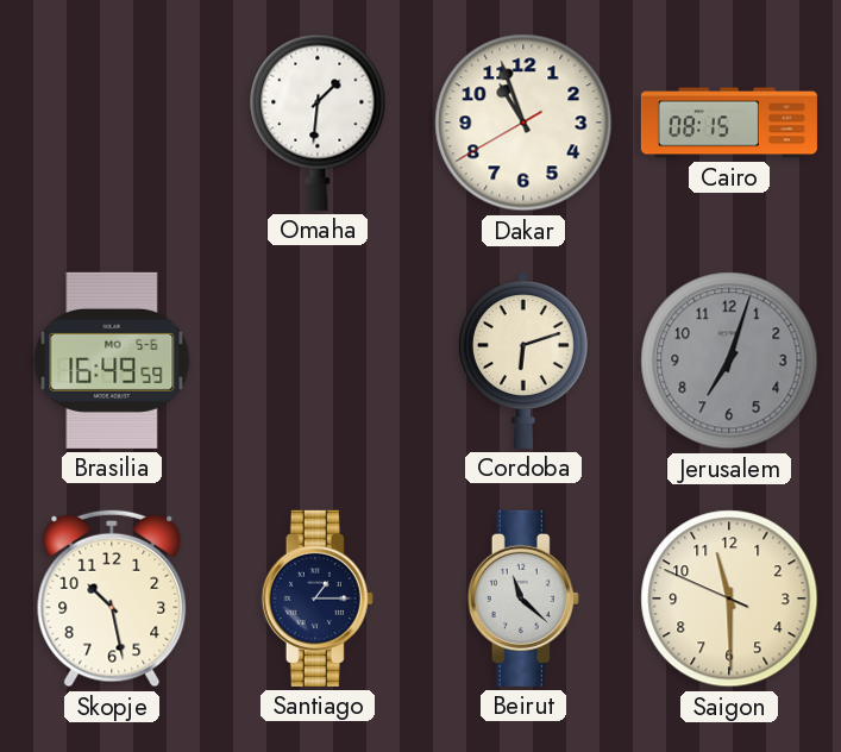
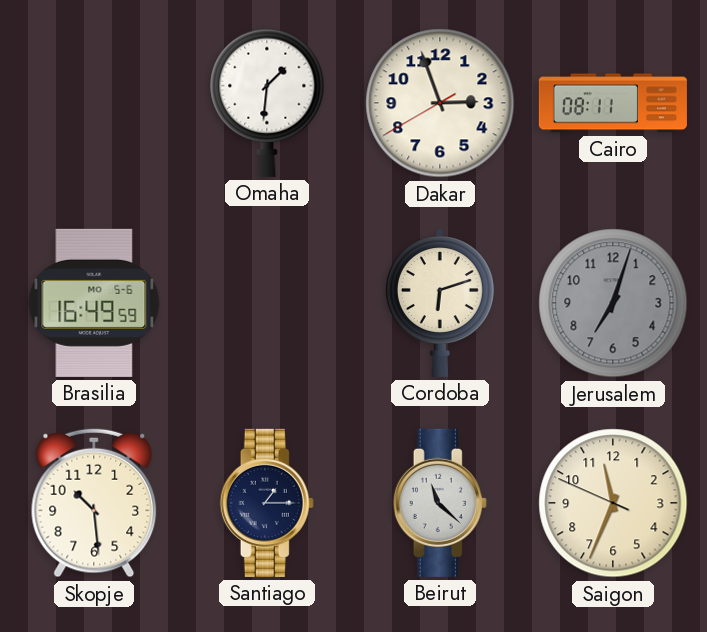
Dakar: 10:56 -> 2:56 (440, 103)
Cairo: 08:15 -> 08:11 (613, 103)
Skopje: 10:28 -> 10:29 (94, 503)
Saigon: 11:29 -> 11:33 (613, 503)
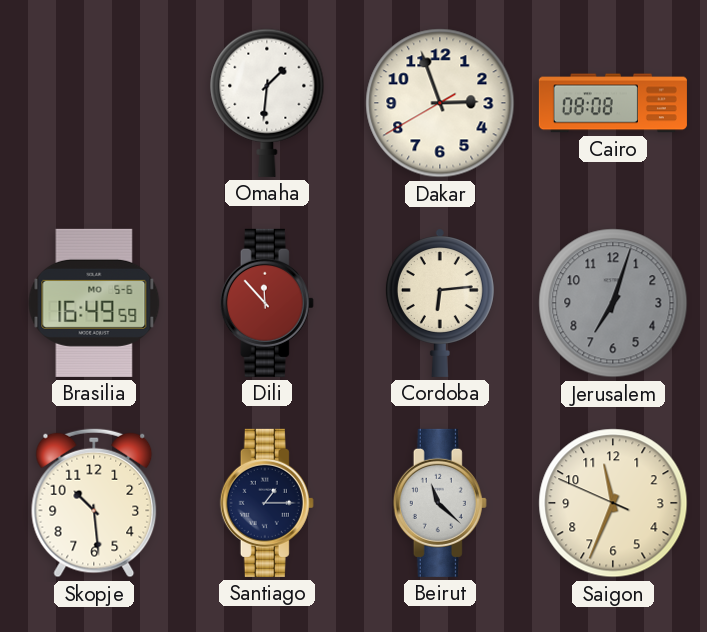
Cairo: 08:11 -> 08:08 (613, 103)
Dili: none -> 11:53 (267, 303)
Cordoba: 6:12 -> 6:14 (440, 303)
